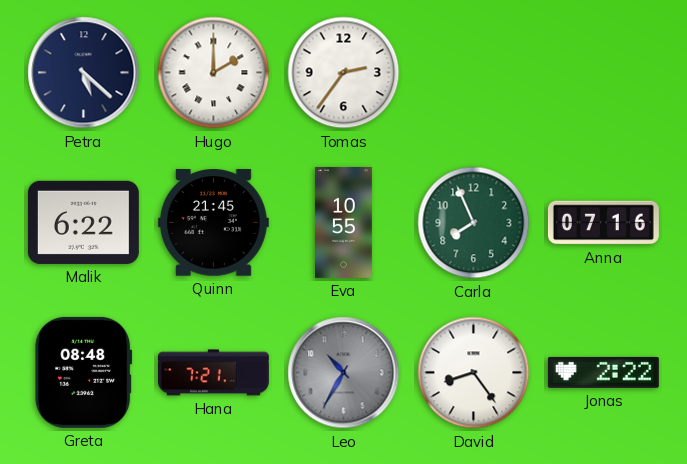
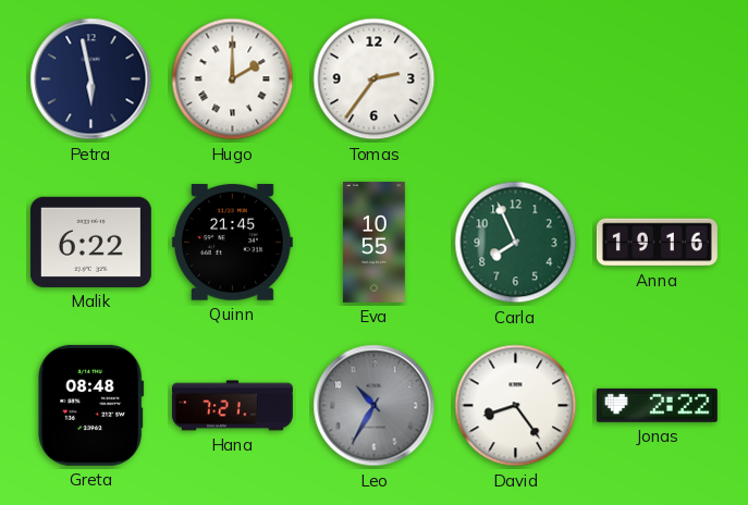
Petra: 5:22 -> 5:58 (91, 79)
Anna: 07:16 -> 19:16 (657, 243)
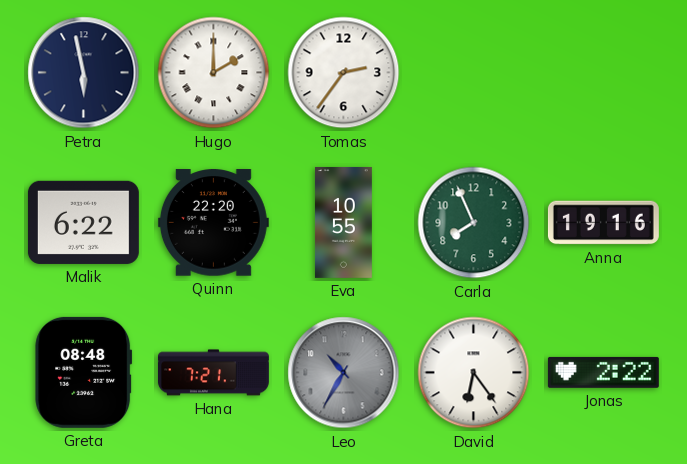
Quinn: 21:45 -> 22:20 (213, 223)
David: 8:24 -> 6:24 (474, 373)
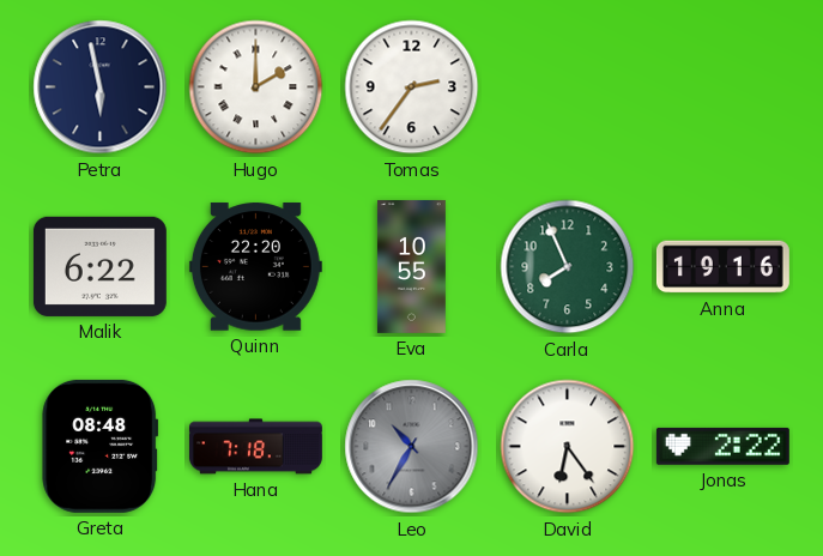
Hana: 7:21 -> 7:18 (255, 447)
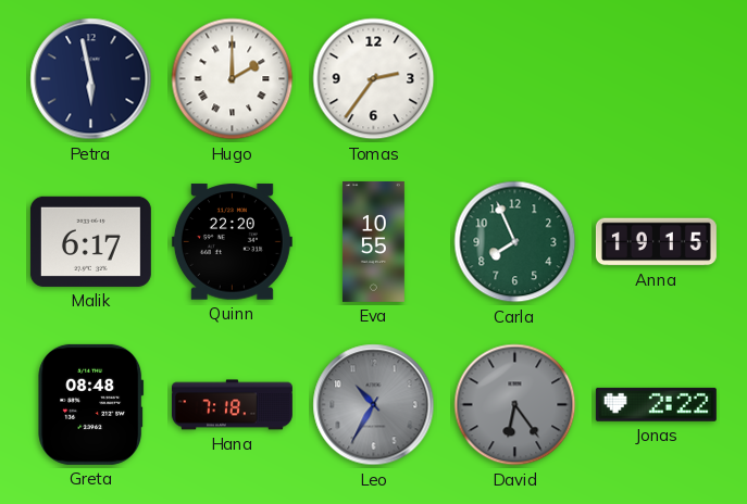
Malik: 6:22 -> 6:17 (90, 241)
Anna: 19:16 -> 19:15 (656, 242)
David dial: white -> grey (515, 405)
